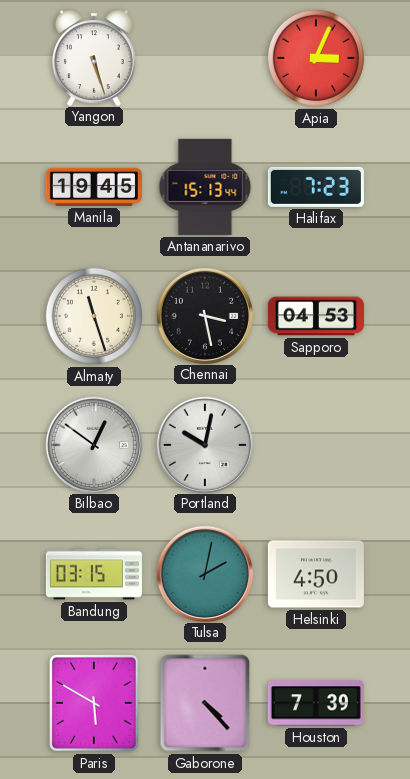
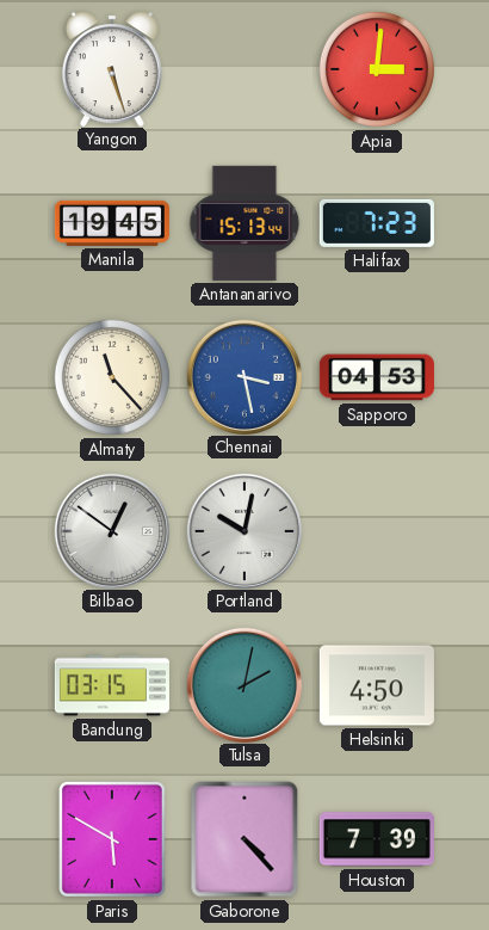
Apia: 3:04 -> 3:01 (377, 69)
Almaty: 11:27 -> 11:23 (112, 377)
Chennai dial: black -> blue (243, 376)
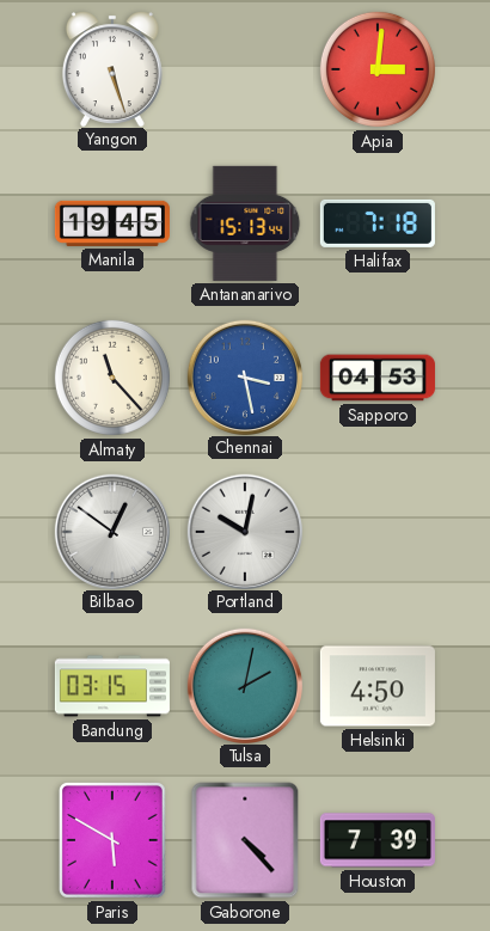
Halifax: 7:23 -> 7:18 (378, 223)
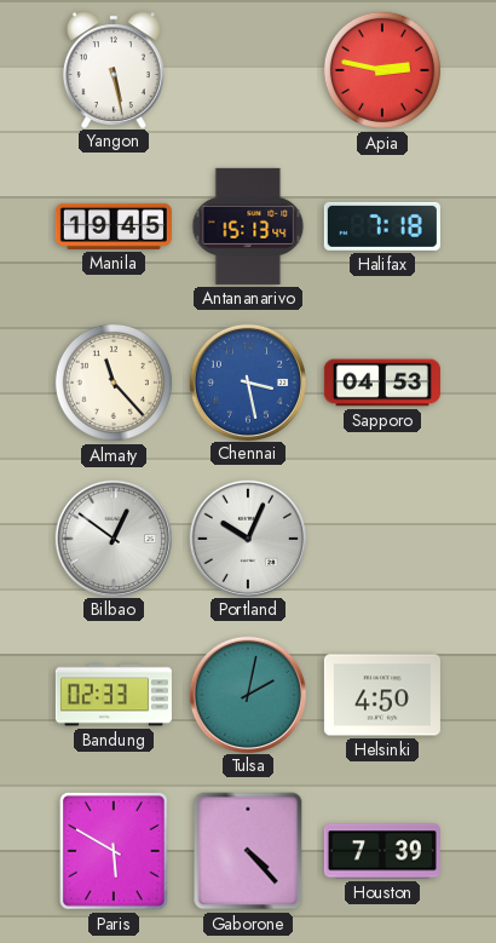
Yangon: 5:27 -> 5:28 (114, 69)
Apia: 3:01 -> 2:47 (382, 70)
Portland: 10:02 -> 10:04 (247, 537)
Bandung: 03:15 -> 02:33 (114, 695)
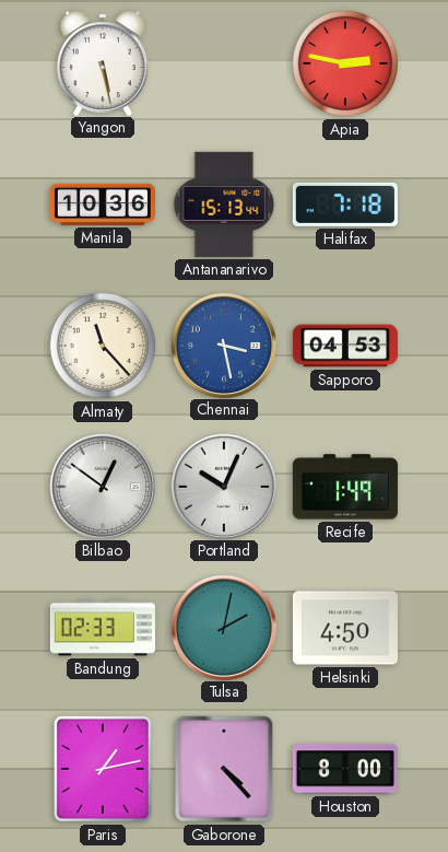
Manila: 19:45 -> 10:36 (103, 205)
Recife: none -> 1:49 (345, 487)
Paris: 5:50 -> 1:13 (103, 769)
Houston: 7:39 -> 8:00 (345, 769)
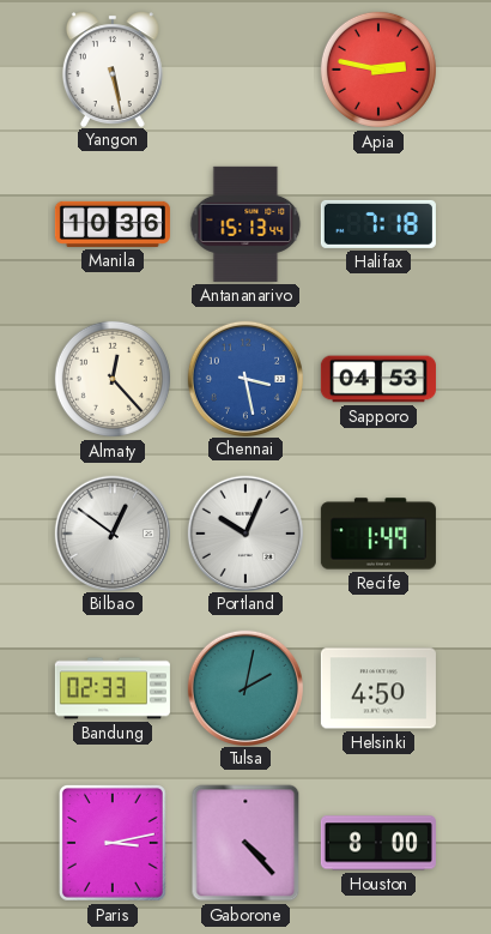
Almaty: 11:23 -> 12:23 (113, 379)
Paris: 1:13 -> 3:13 (113, 843)
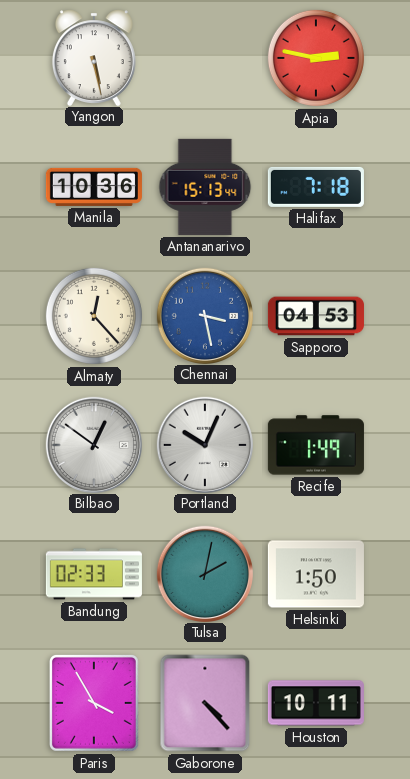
Helsinki: 4:50 -> 1:50 (316, 574)
Paris: 3:13 -> 3:55 (94, 703)
Houston: 8:00 -> 10:11 (316, 703)
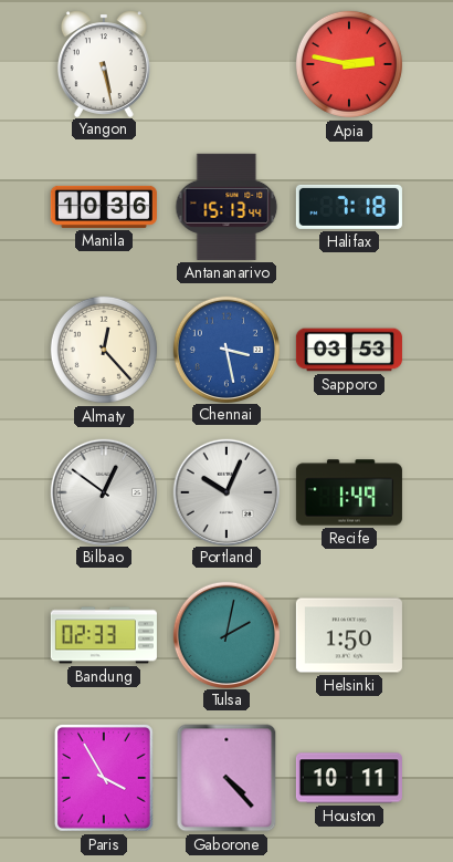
Sapporo: 04:53 -> 03:53 (349, 350)
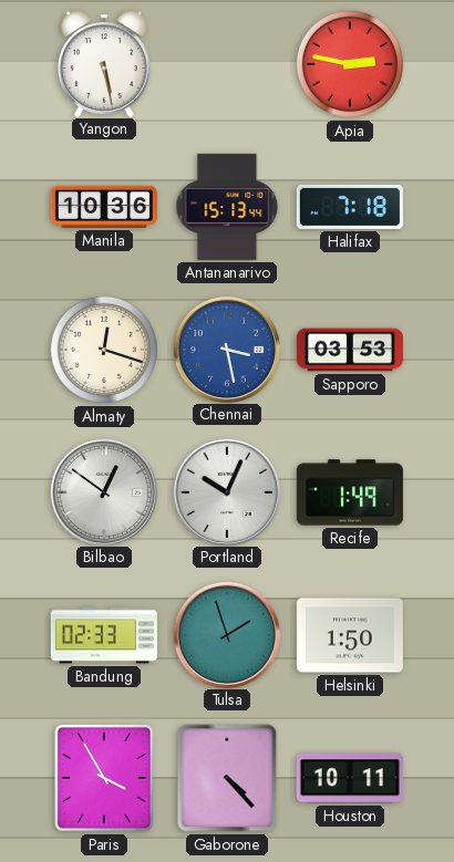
Almaty: 12:23 -> 12:18 (104, 350)
Tulsa: 2:02 -> 1:57 (226, 634)
